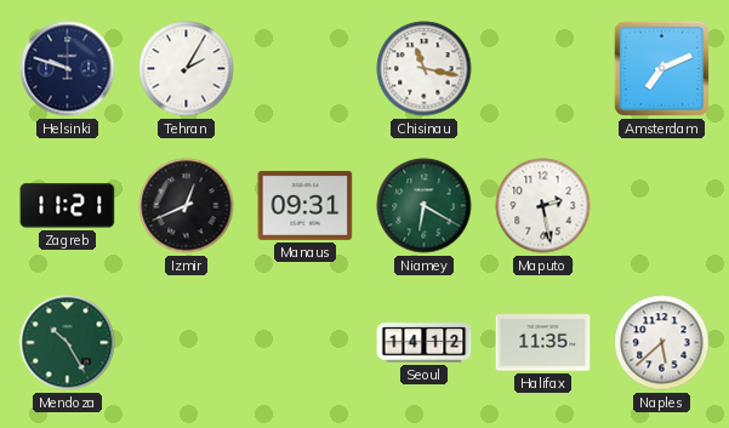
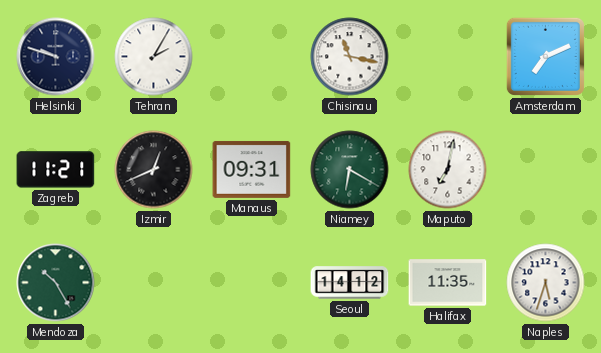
Maputo: 2:28 -> 7:02 (448, 170)
Naples: 5:38 -> 5:33 (546, 283)
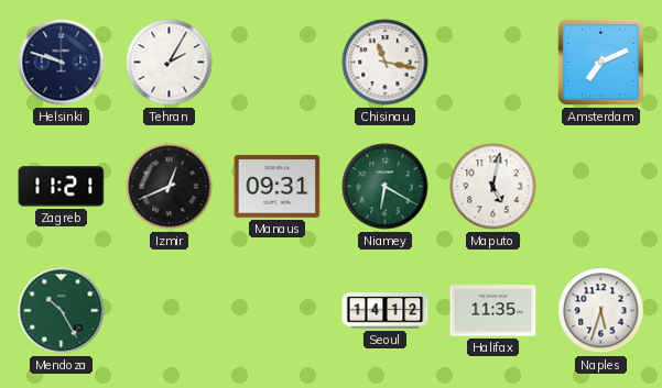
Maputo: 7:02 -> 5:02 (493, 187)
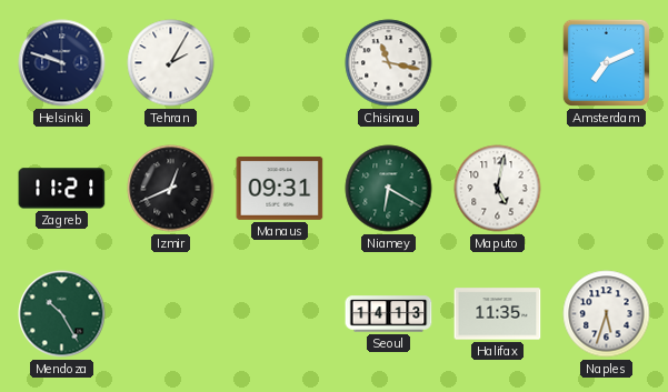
Seoul: 14:12 -> 14:13 (389, 314)
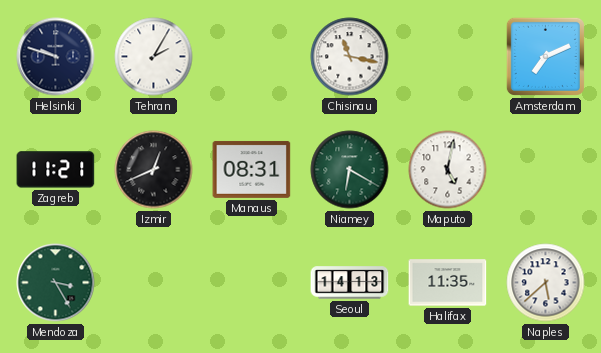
Manaus: 09:31 -> 08:31 (252, 169)
Mendoza: 10:25 -> 3:25 (56, 283)
Naples: 5:33 -> 5:38 (546, 283)
